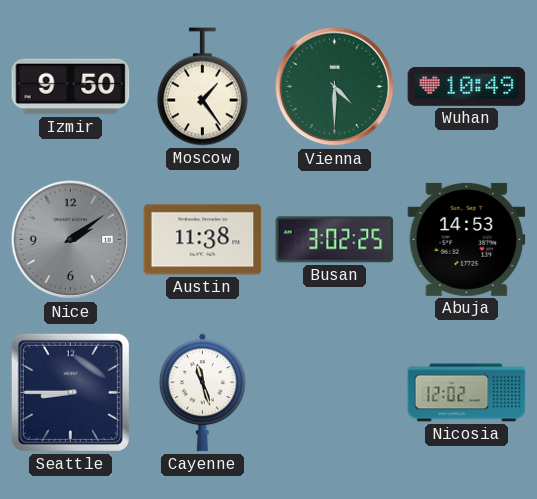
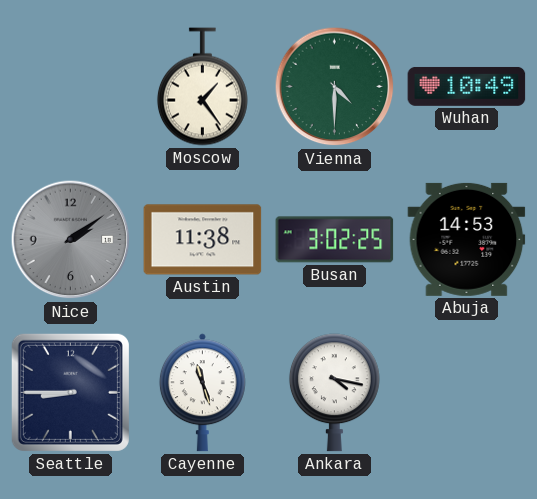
Izmir: 9:50 -> none (71, 87)
Ankara: none -> 4:17 (334, 393)
Nicosia: 12:02 -> none (467, 393)
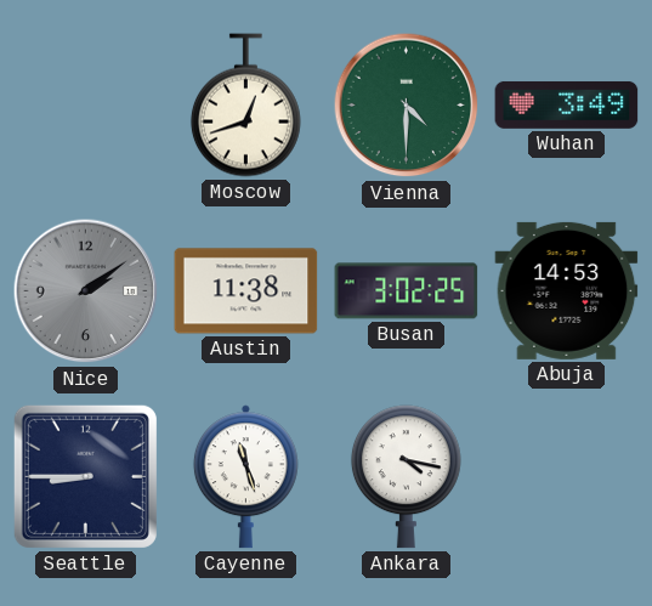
Moscow: 1:24 -> 12:42 (245, 106)
Wuhan: 10:49 -> 3:49 (567, 104)
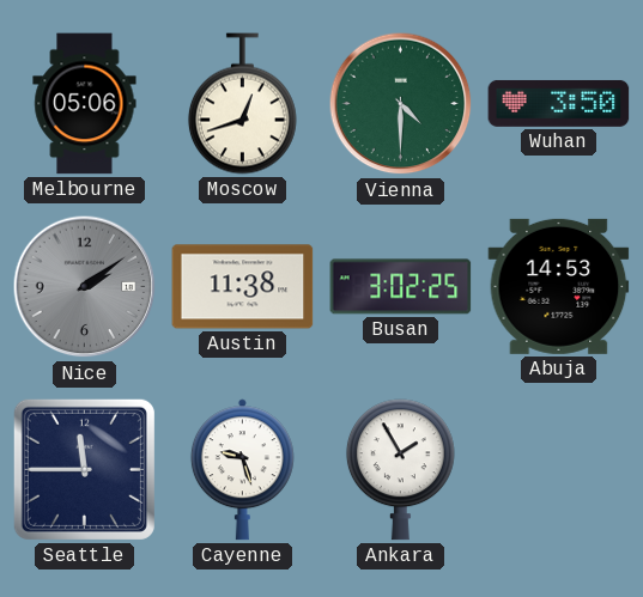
Melbourne: none -> 05:06 (85, 104)
Wuhan: 3:49 -> 3:50 (559, 103)
Seattle: 8:45 -> 11:45 (84, 469)
Cayenne: 11:27 -> 9:27 (242, 470)
Ankara: 4:17 -> 1:55 (400, 470)
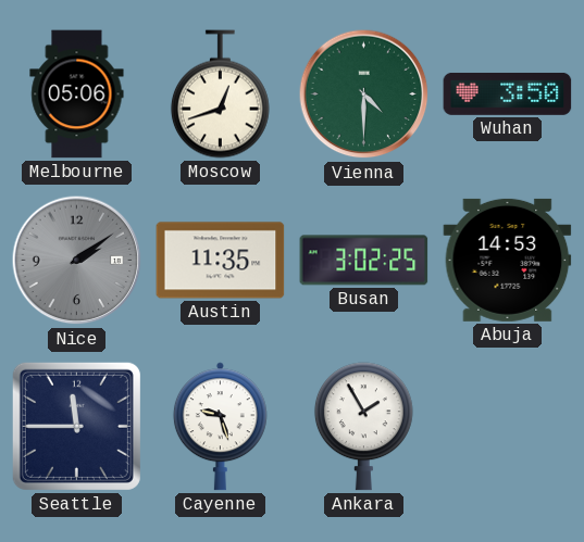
Austin: 11:38 -> 11:35 (221, 261)
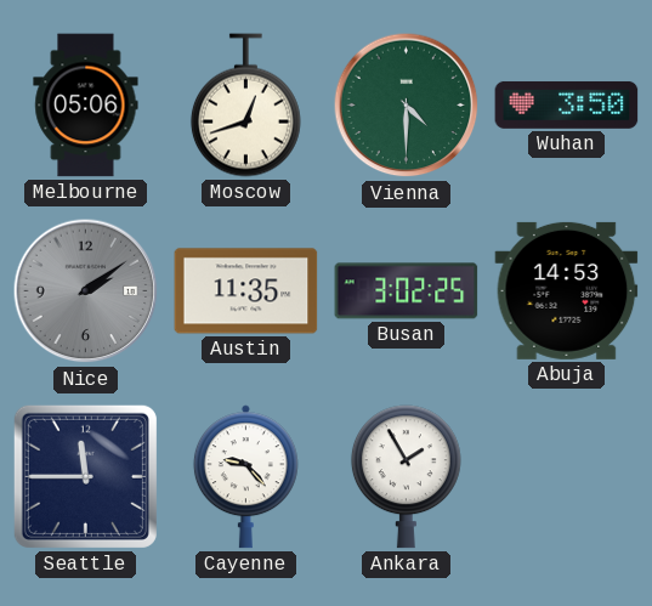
Cayenne: 9:27 -> 9:23 (245, 477)
